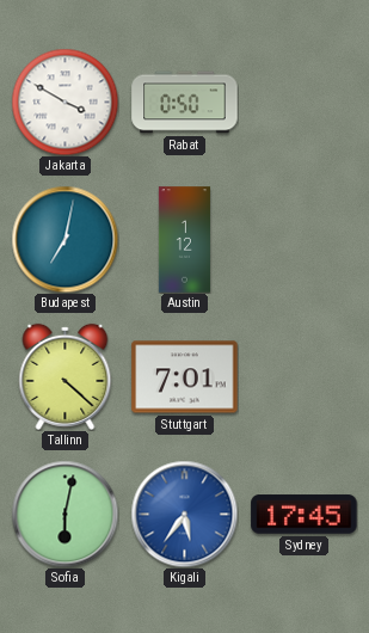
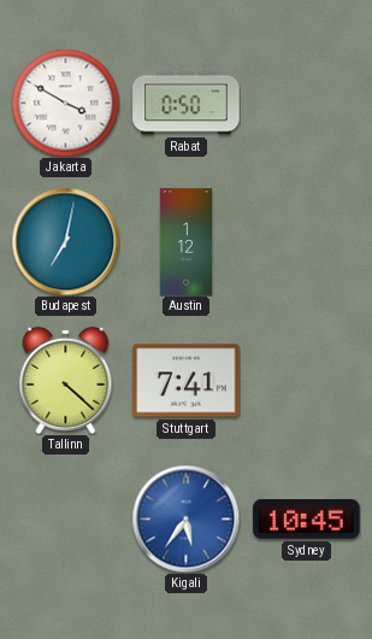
Stuttgart: 7:01 -> 7:41 (187, 381)
Sofia: 6:02 -> none (64, 514)
Sydney: 17:45 -> 10:45 (307, 520)
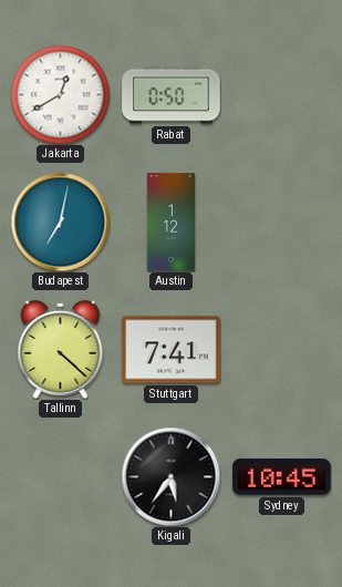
Jakarta: 3:50 -> 12:40 (60, 94)
Kigali dial: blue -> black (170, 476)
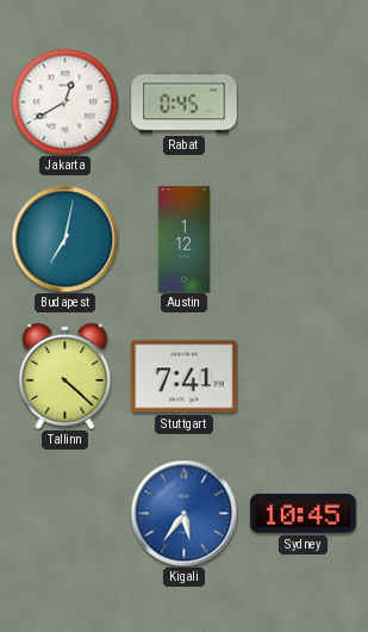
Rabat: 0:50 -> 0:45 (185, 103)
Kigali dial: black -> blue (183, 513)
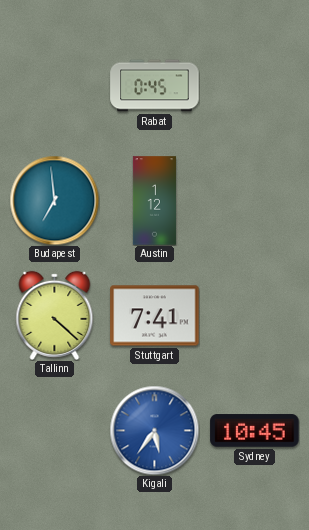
Jakarta: 12:40 -> none (64, 101)
Budapest: 7:02 -> 6:59 (54, 200)
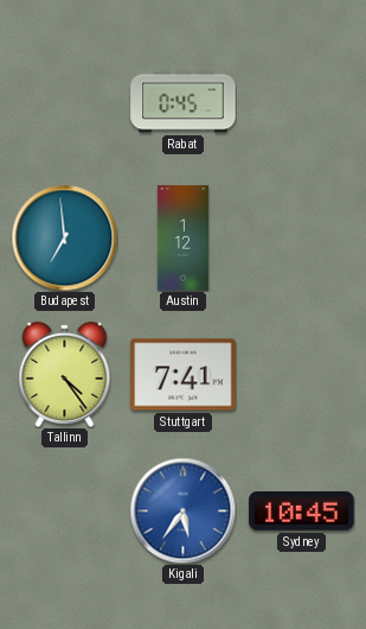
Tallinn: 4:22 -> 4:24 (65, 374)
